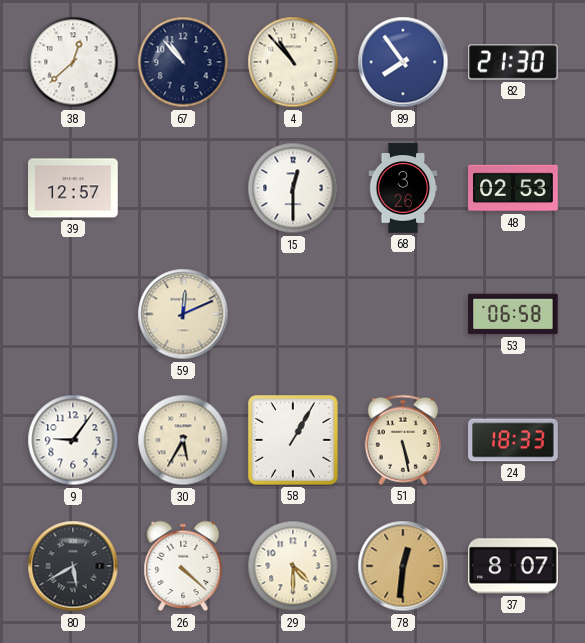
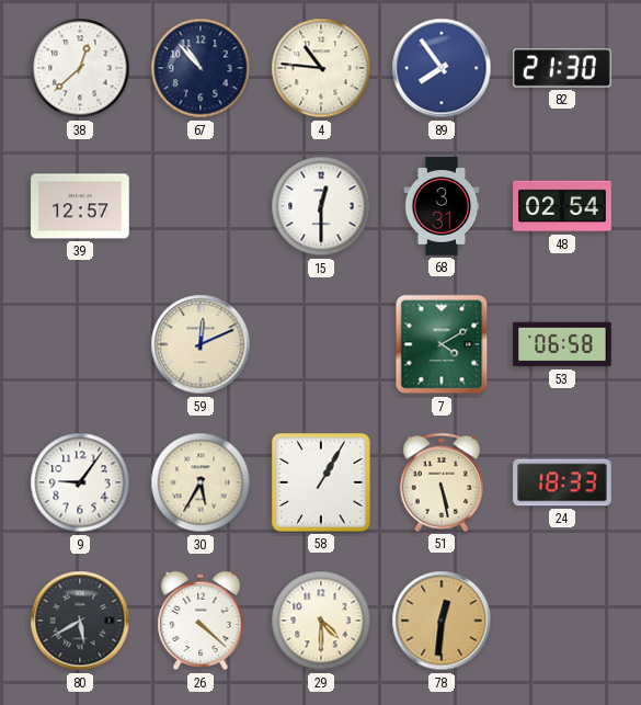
4: 10:53 -> 10:46 (321, 68)
68: 3:26 -> 3:31 (442, 206)
48: 02:53 -> 02:54 (562, 206)
7: none -> 4:10 (442, 344)
37: 8:07 -> none (513, 566)
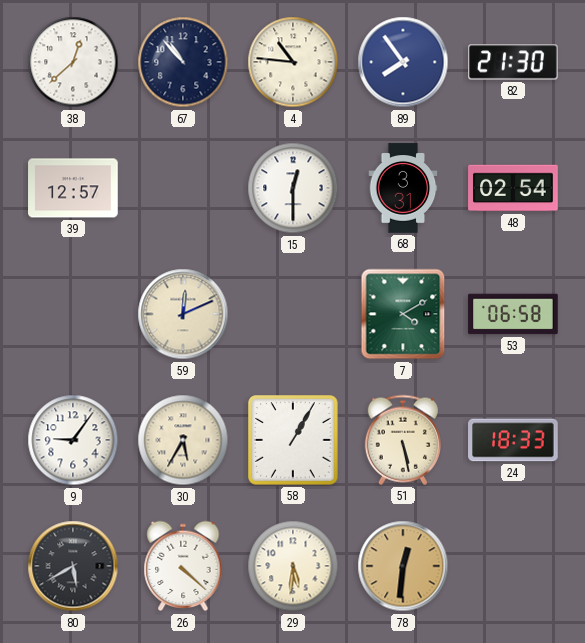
29: 4:30 -> 5:31 (293, 566)
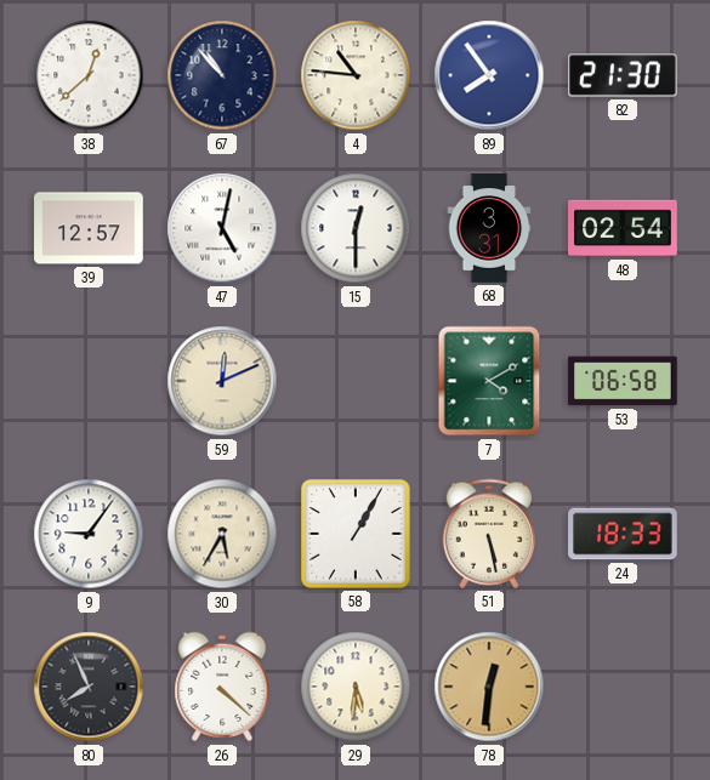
47: none -> 5:02 (222, 228)
80: 5:40 -> 7:56 (89, 687)
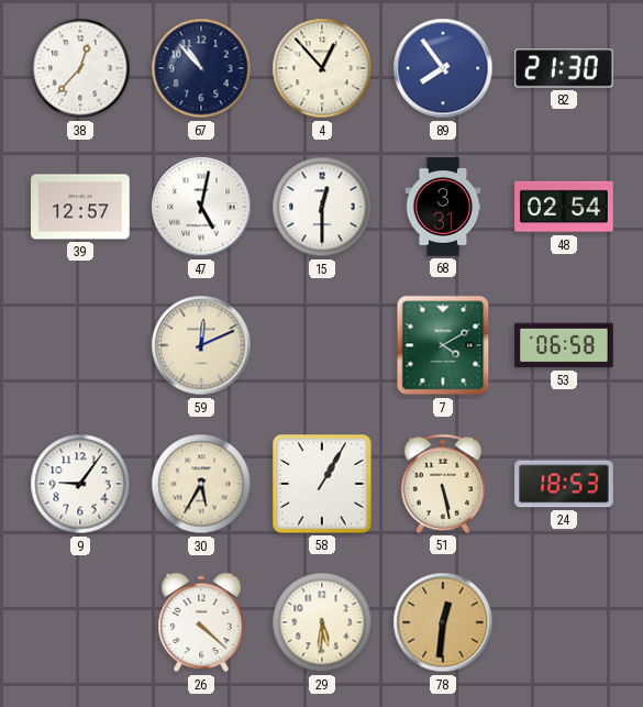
38: 12:38 -> 12:37 (80, 68)
4: 10:46 -> 12:53 (322, 68)
24: 18:33 -> 18:53 (564, 484)
80: 7:56 -> none (89, 687)
